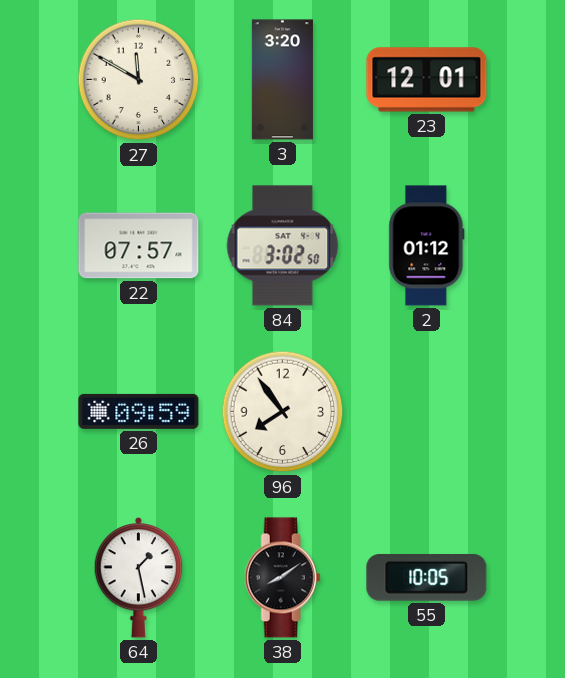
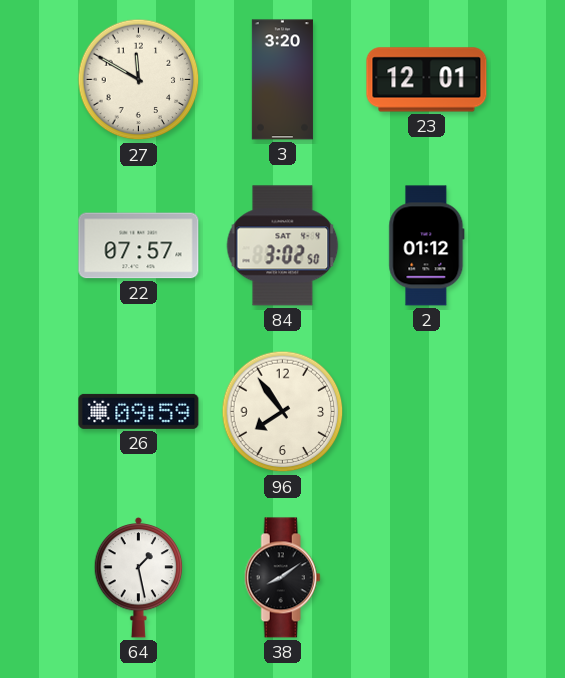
55: 10:05 -> none (427, 577)
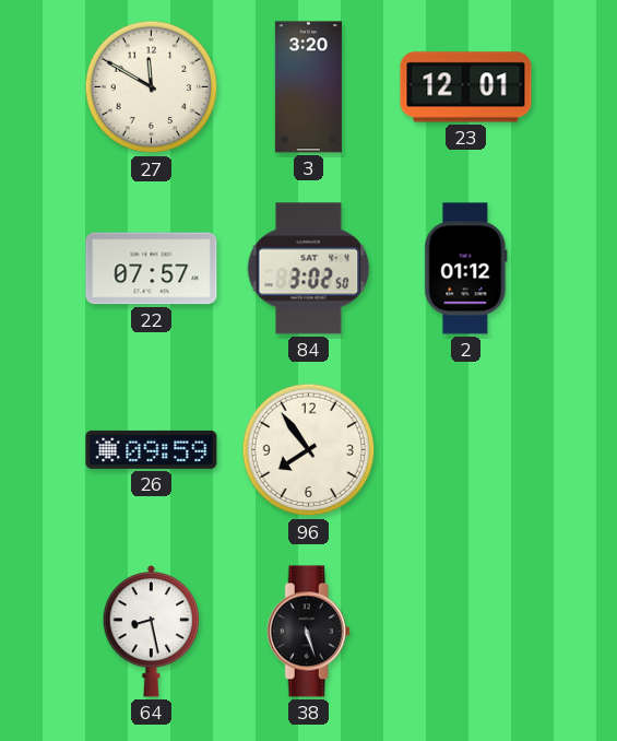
64: 1:28 -> 8:28 (152, 631)
38: 8:09 -> 5:27 (308, 632)
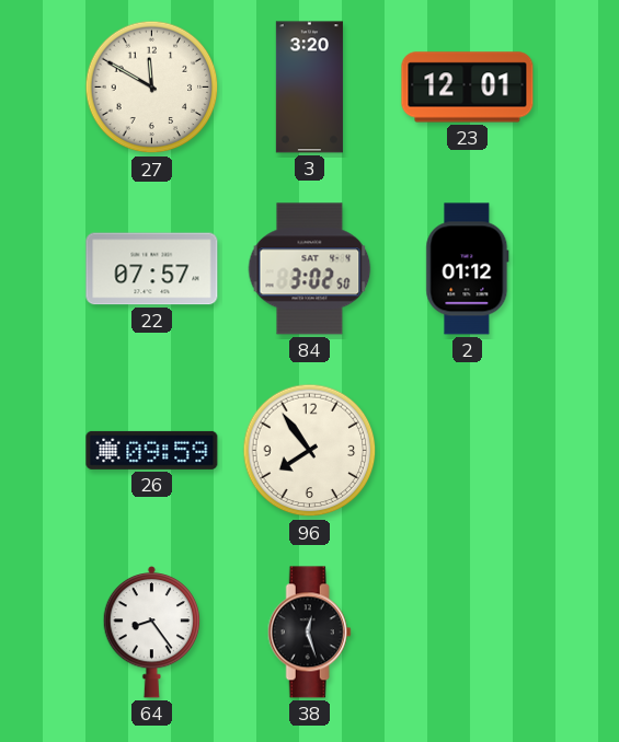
64: 8:28 -> 8:24 (152, 631)
38: 5:27 -> 12:27 (309, 633)
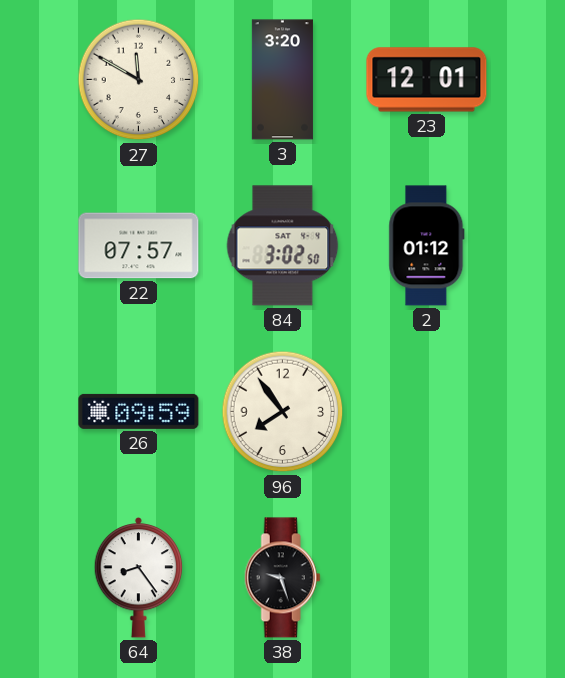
38: 12:27 -> 9:27 (282, 578)
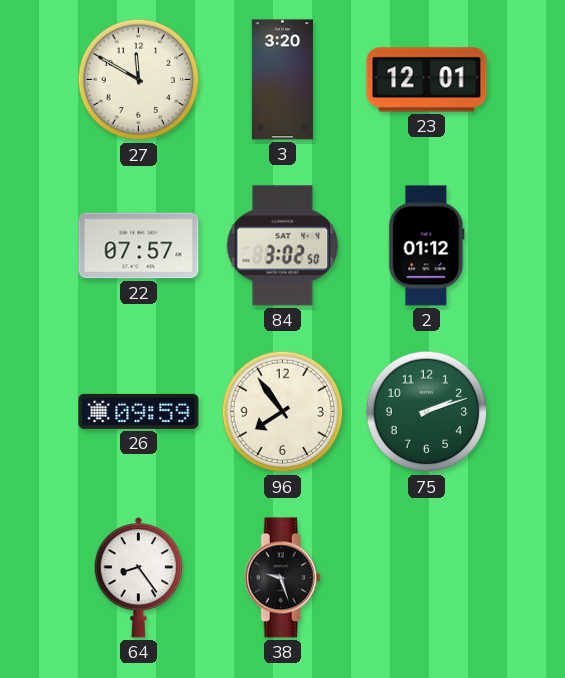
75: none -> 2:12 (427, 412)
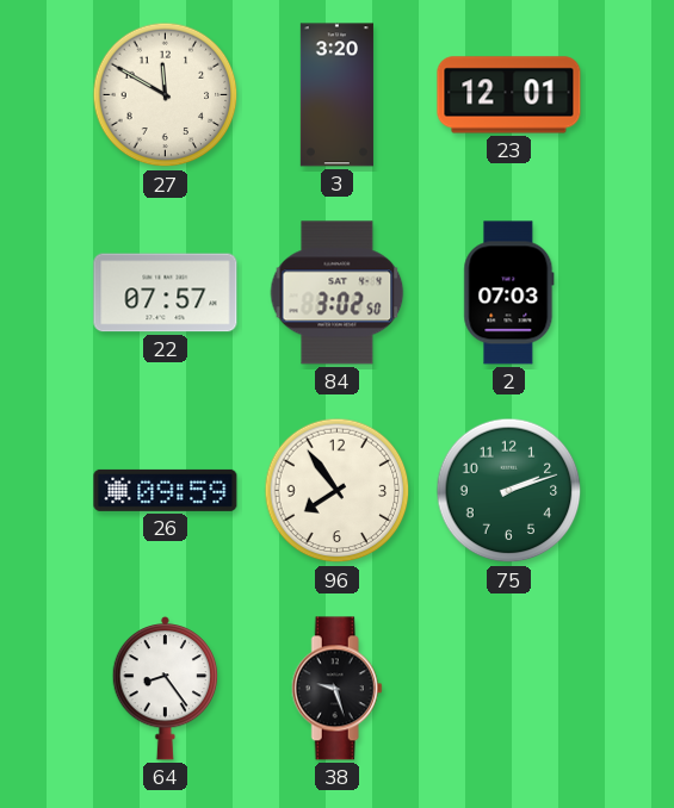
2: 01:12 -> 07:03 (509, 293)
